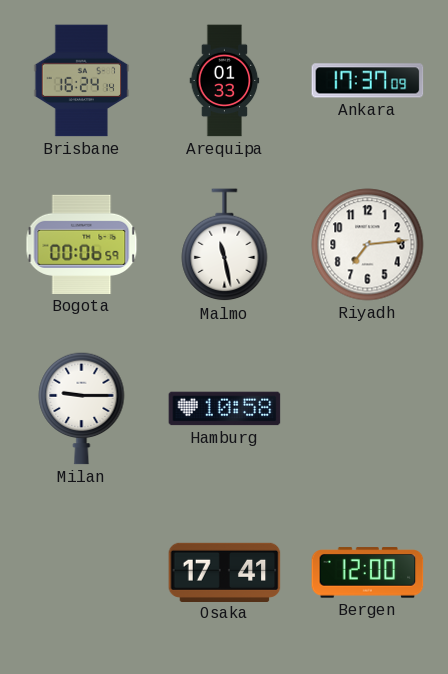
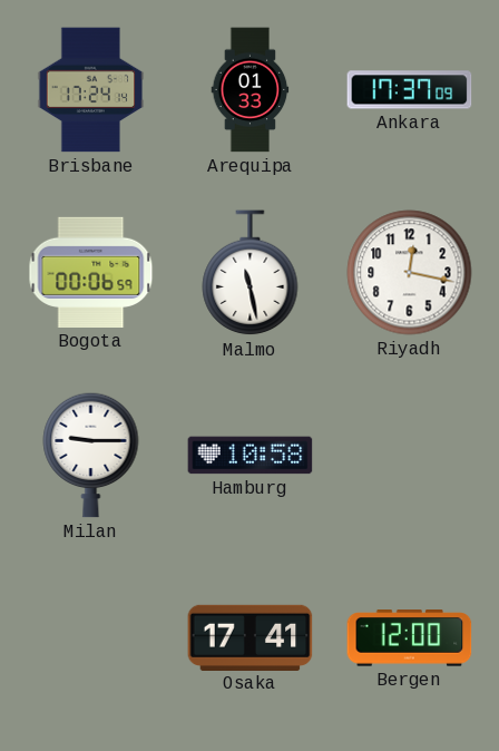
Brisbane: 16:24 -> 17:24 (91, 90)
Riyadh: 7:14 -> 12:17 (410, 273)
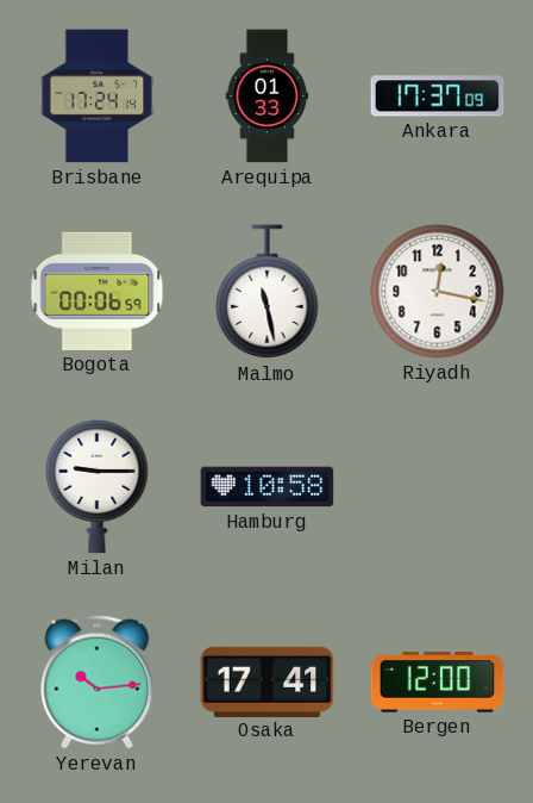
Yerevan: none -> 10:14 (98, 683)
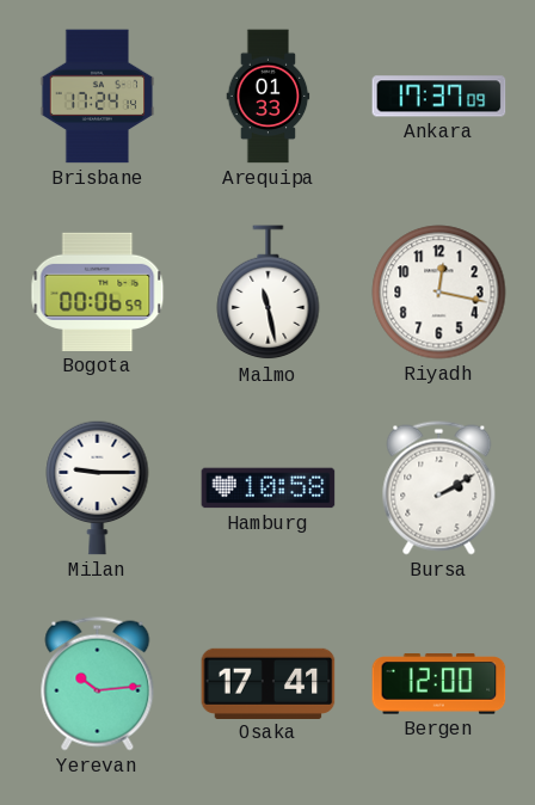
Bursa: none -> 2:10 (439, 488)
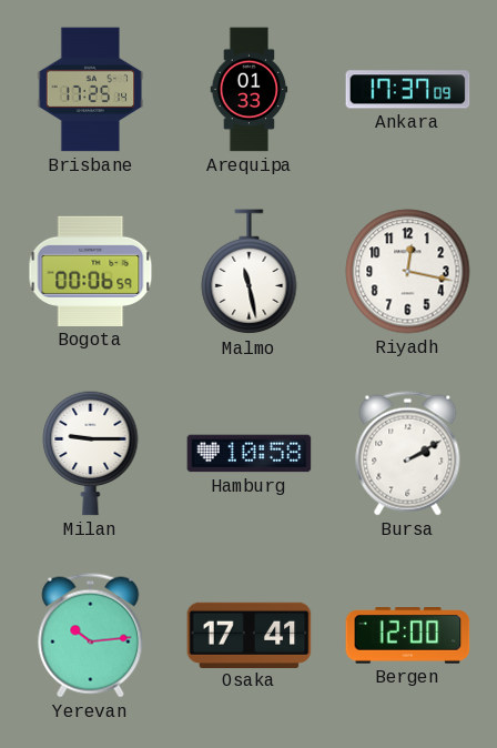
Brisbane: 17:24 -> 17:25 (91, 90)
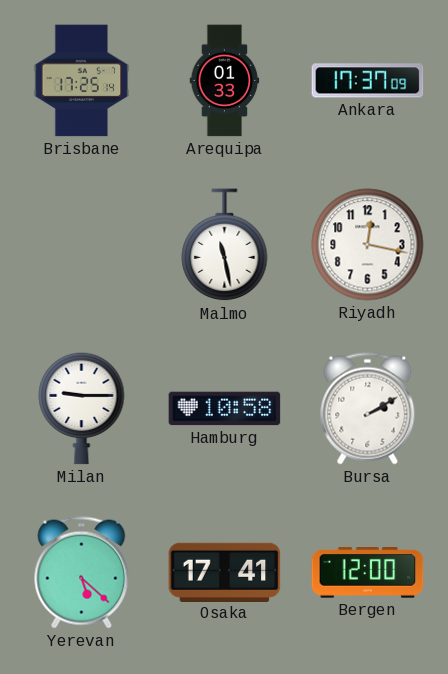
Bogota: 00:06 -> none (91, 271)
Yerevan: 10:14 -> 5:22 (82, 573)
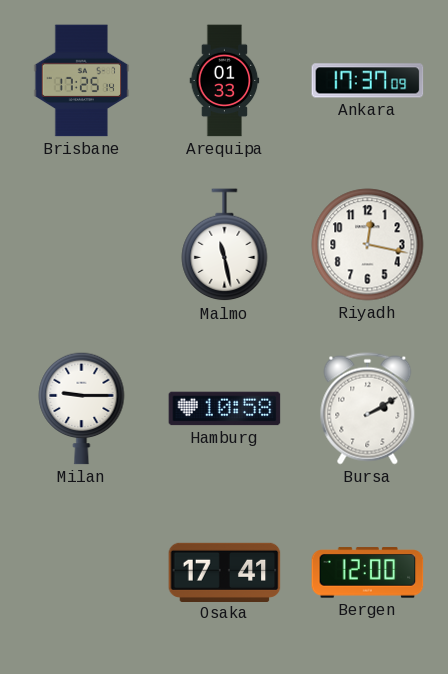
Yerevan: 5:22 -> none (82, 573)
